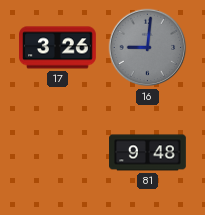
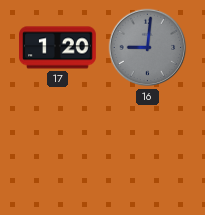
17: 3:26 -> 1:20 (58, 48)
81: 9:48 -> none (148, 153)
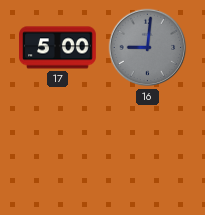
17: 1:20 -> 5:00 (58, 48)
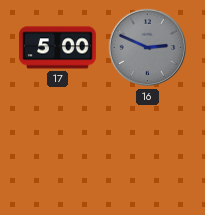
16: 9:01 -> 2:49 (148, 48)
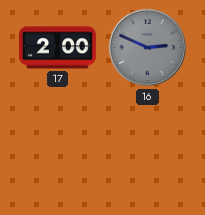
17: 5:00 -> 2:00 (58, 48)
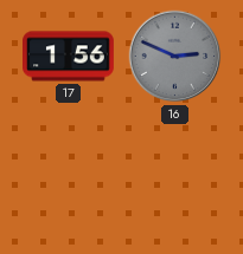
17: 2:00 -> 1:56 (69, 57)
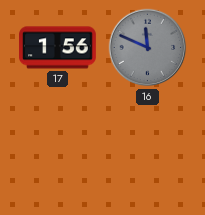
16: 2:49 -> 11:49 (148, 48)
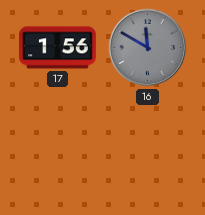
16: 11:49 -> 11:50 (148, 48)
